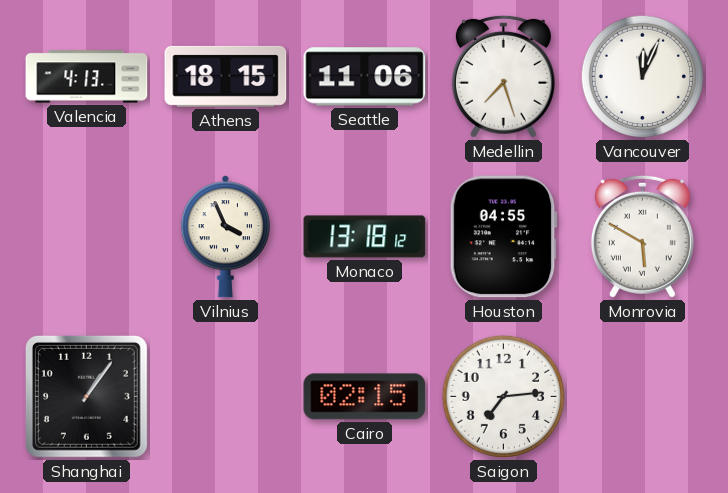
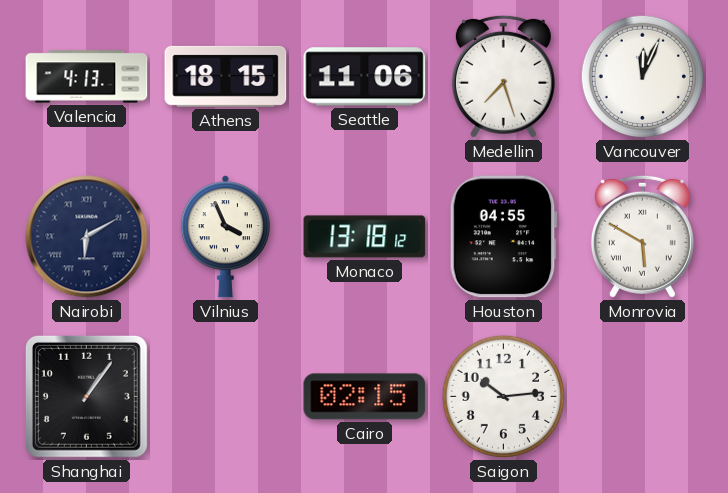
Nairobi: none -> 6:10 (87, 237)
Saigon: 7:14 -> 10:14 (503, 396)
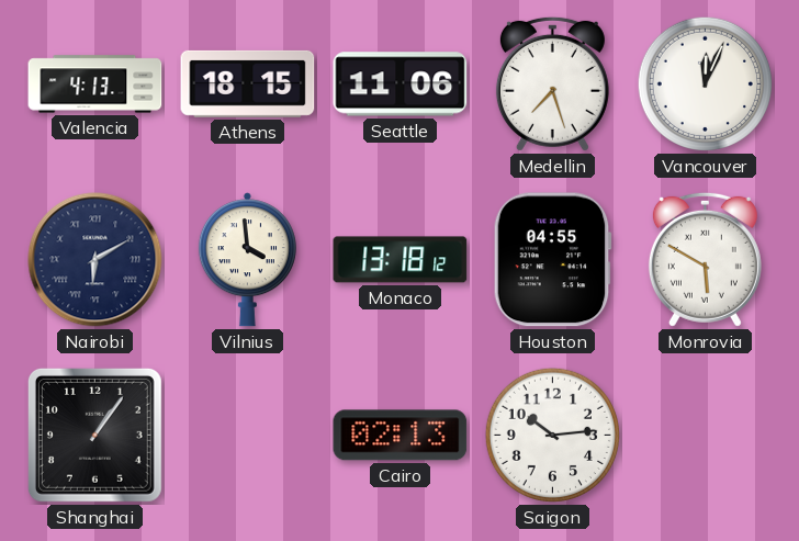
Vilnius: 3:56 -> 3:59 (247, 260)
Cairo: 02:15 -> 02:13 (401, 436)
